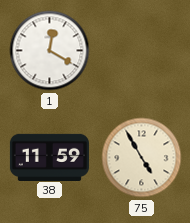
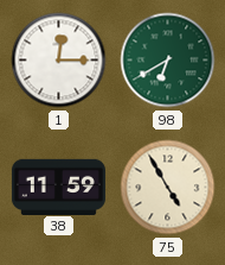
1: 12:20 -> 12:15 (59, 61)
98: none -> 6:40 (168, 61)
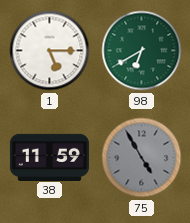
1: 12:15 -> 5:15 (50, 51)
75 dial: cream -> grey (142, 158)
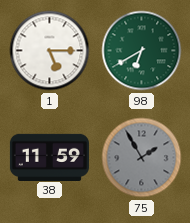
75: 4:55 -> 1:55 (142, 158)
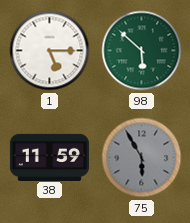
98: 6:40 -> 5:52 (142, 51)
75: 1:55 -> 5:55 (142, 158)
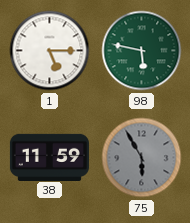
98: 5:52 -> 5:47 (142, 51)
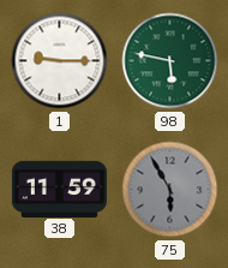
1: 5:15 -> 9:15 (60, 61)
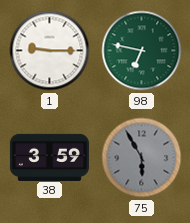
98: 5:47 -> 6:47 (142, 51)
38: 11:59 -> 3:59 (49, 157)
